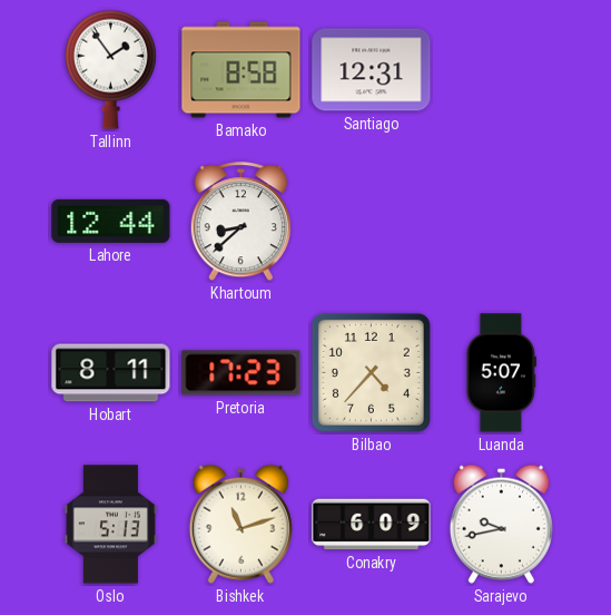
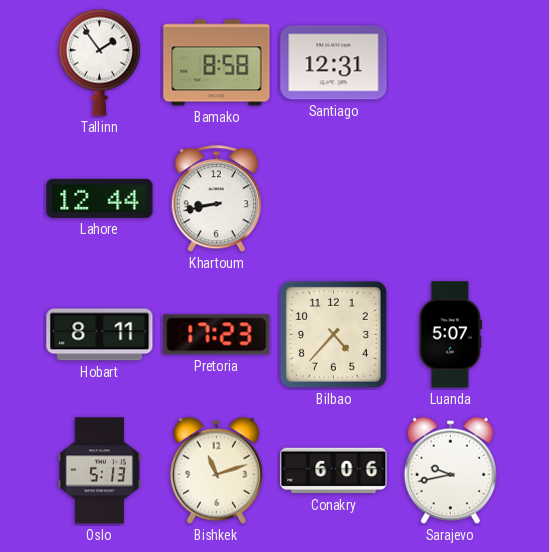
Khartoum: 8:38 -> 8:43 (216, 199)
Conakry: 6:09 -> 6:06 (334, 471)
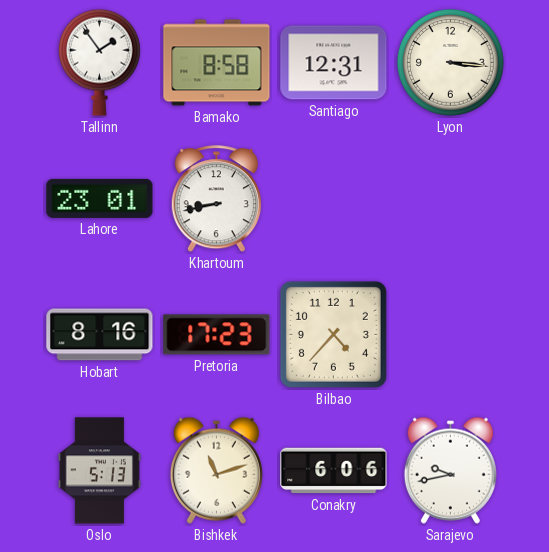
Lyon: none -> 3:16 (451, 63)
Lahore: 12:44 -> 23:01 (100, 198)
Hobart: 8:11 -> 8:16 (100, 335)
Luanda: 5:07 -> none (450, 335)
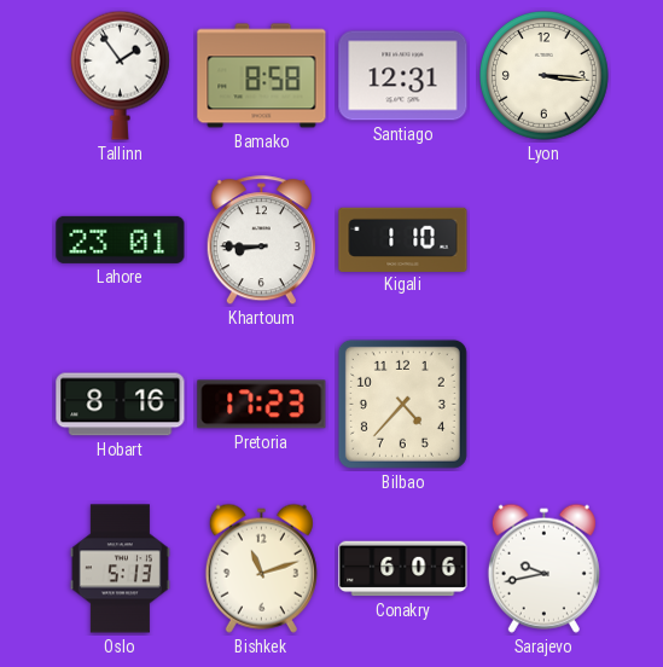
Khartoum: 8:43 -> 8:45 (261, 240)
Kigali: none -> 1:10 (403, 239)
